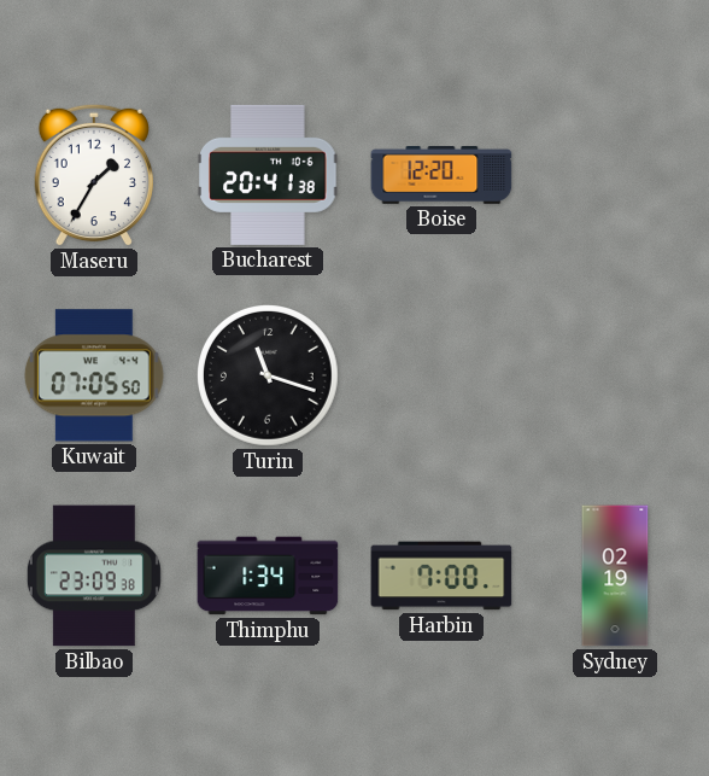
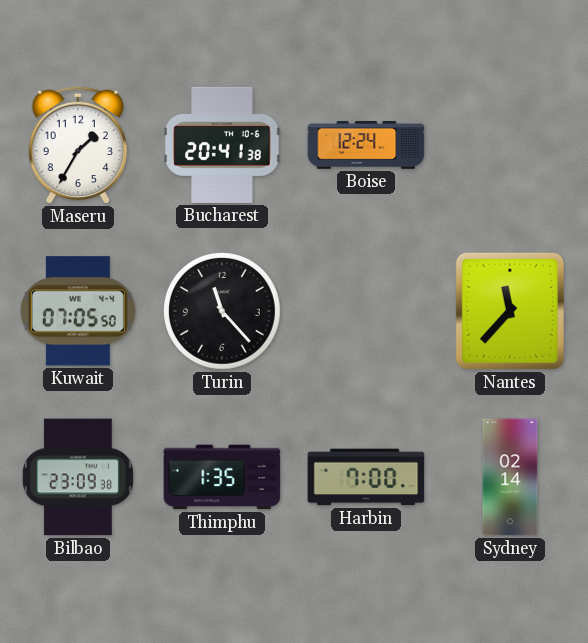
Boise: 12:20 -> 12:24 (366, 146)
Turin: 11:18 -> 11:23 (223, 312)
Nantes: none -> 11:37 (510, 311)
Thimphu: 1:34 -> 1:35 (222, 477)
Sydney: 02:19 -> 02:14 (510, 477)
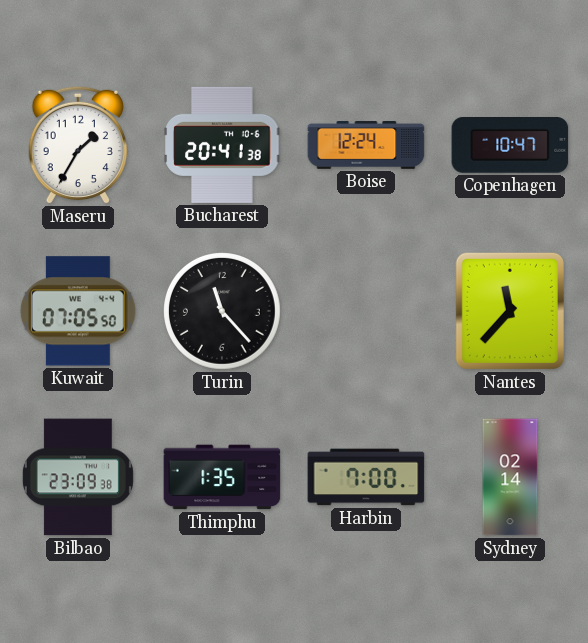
Copenhagen: none -> 10:47 (510, 146)
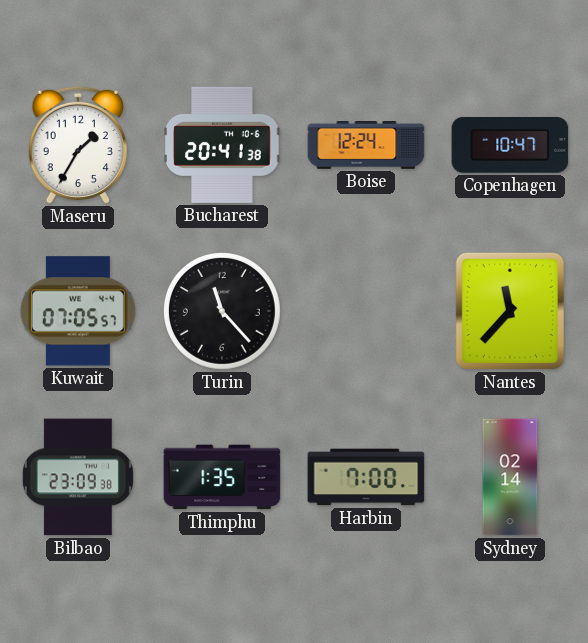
Kuwait: 07:05:50 -> 07:05:57 (78, 311)
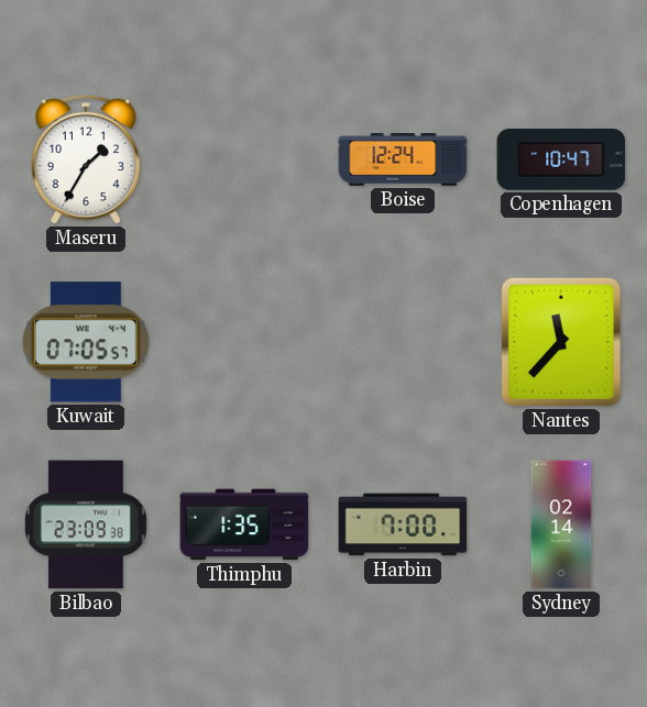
Bucharest: 20:41 -> none (222, 145)
Turin: 11:23 -> none (223, 312)
